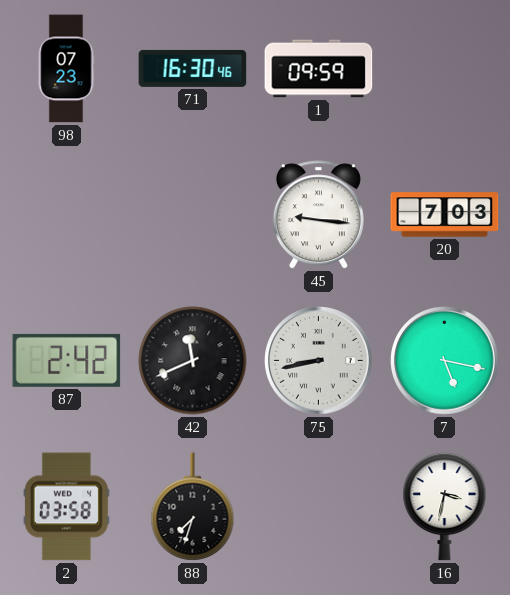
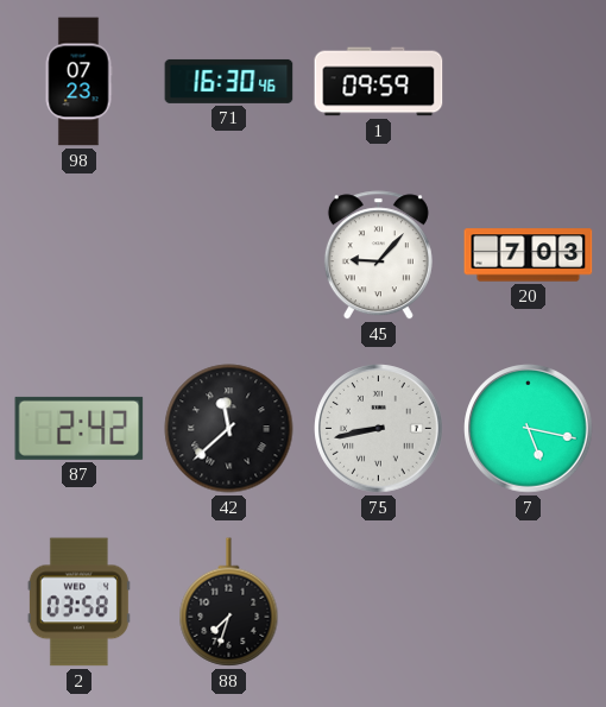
45: 9:16 -> 9:07 (378, 255)
42: 11:41 -> 11:38 (229, 429)
16: 3:32 -> none (445, 506)
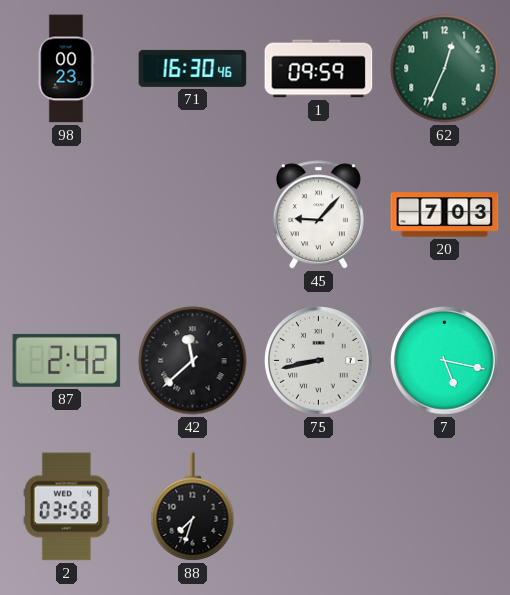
98: 07:23 -> 00:23 (66, 69)
62: none -> 12:34 (445, 69)
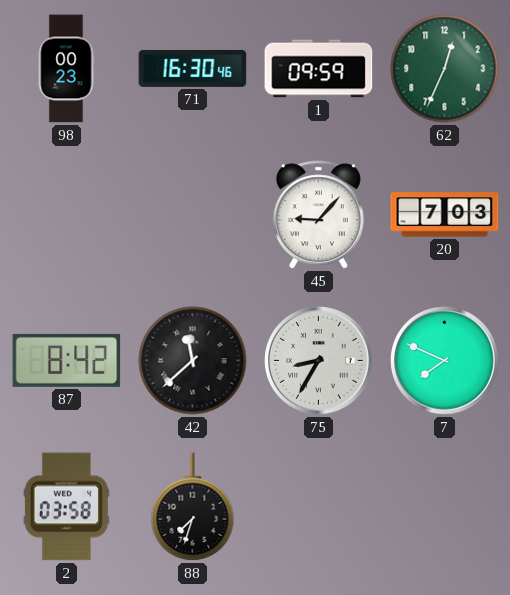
87: 2:42 -> 8:42 (67, 360)
75: 8:43 -> 8:35 (319, 361)
7: 5:17 -> 7:49 (445, 361)
